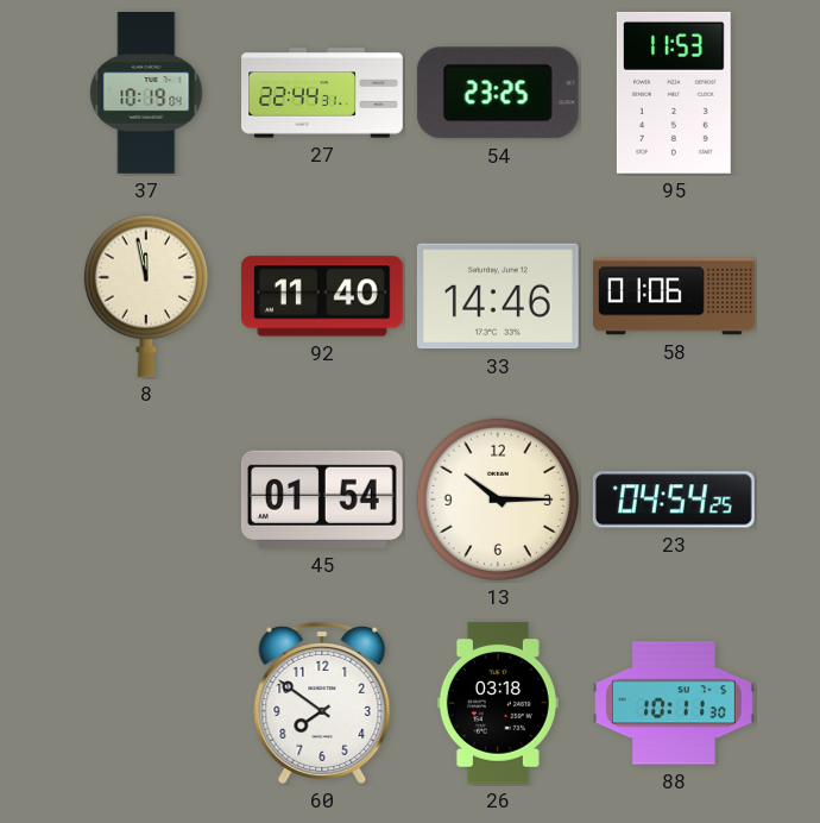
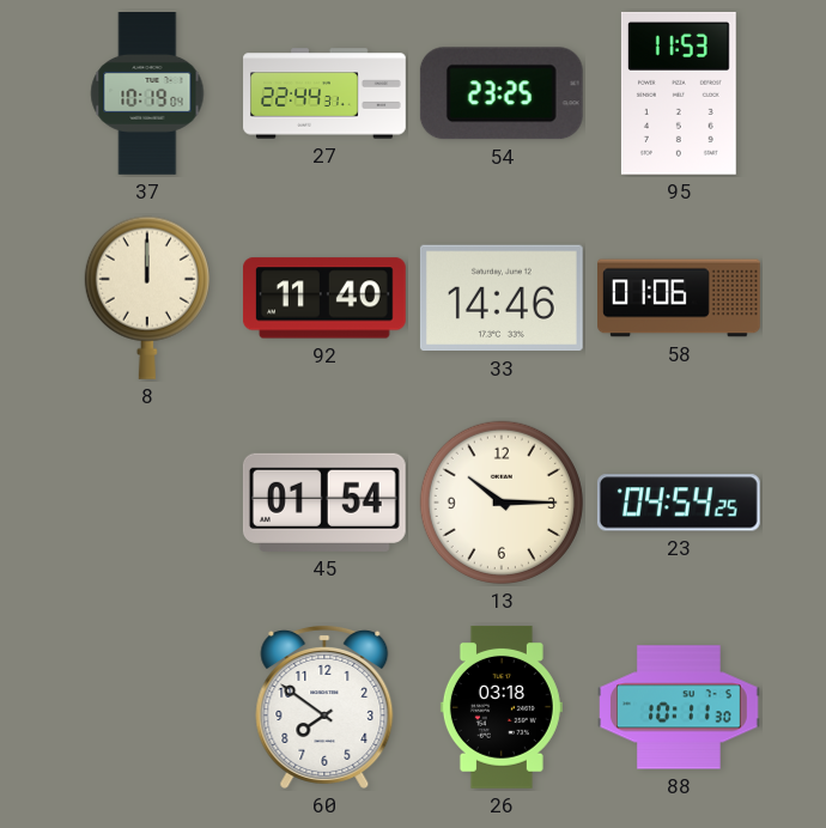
8: 11:58 -> 12:00 (147, 298)
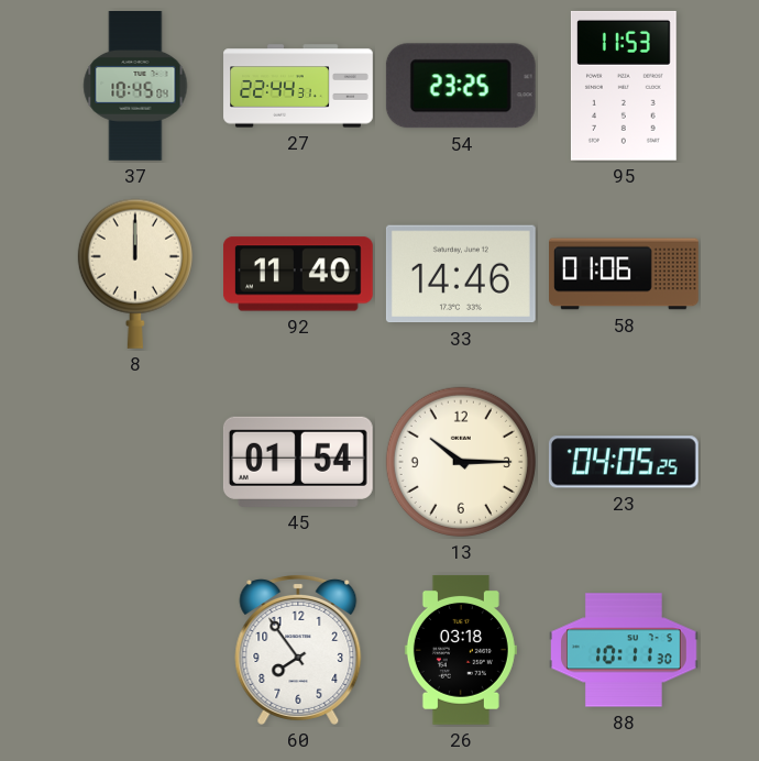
37: 10:19 -> 10:45 (135, 87)
23: 04:54 -> 04:05 (624, 462)
60: 7:51 -> 7:54 (298, 649)
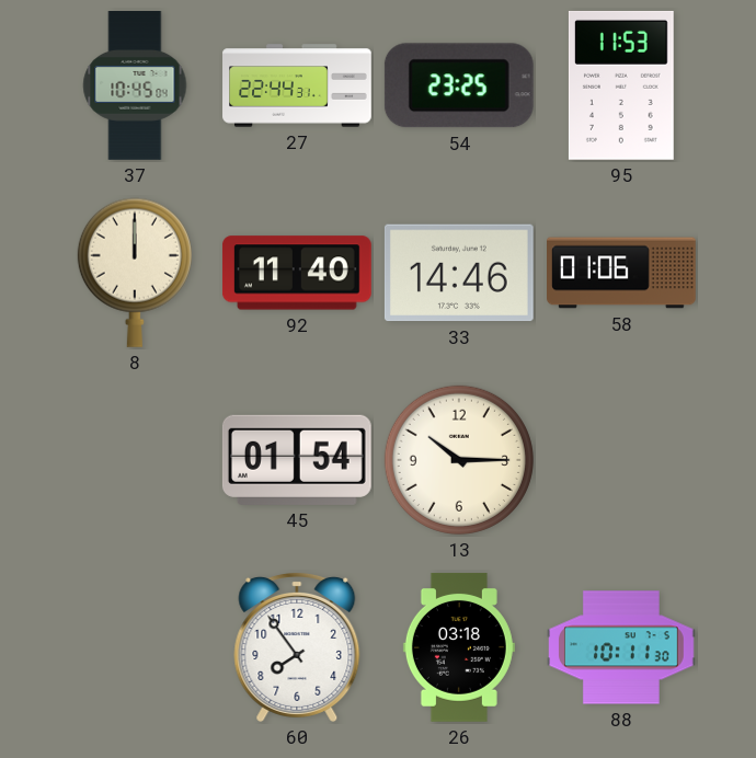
23: 04:05 -> none (624, 462)
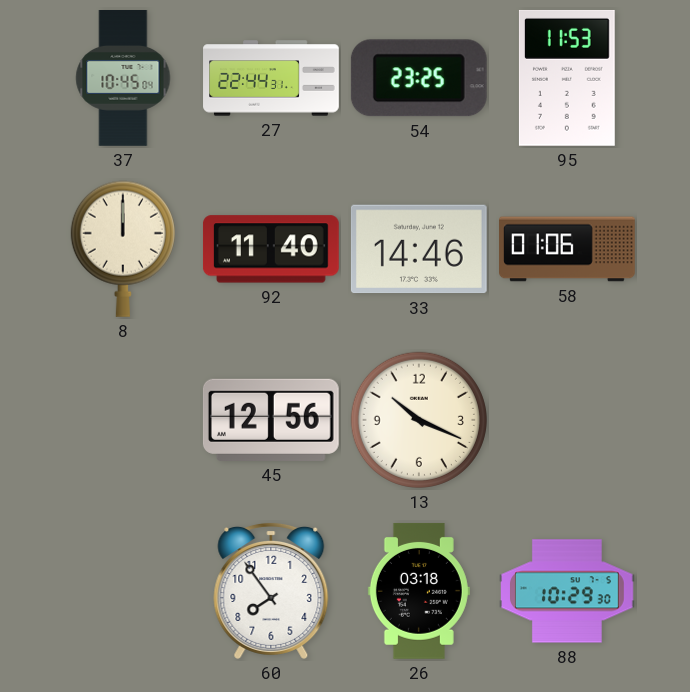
45: 01:54 -> 12:56 (271, 420)
13: 10:15 -> 10:19 (419, 420)
88: 10:11 -> 10:29 (568, 591)
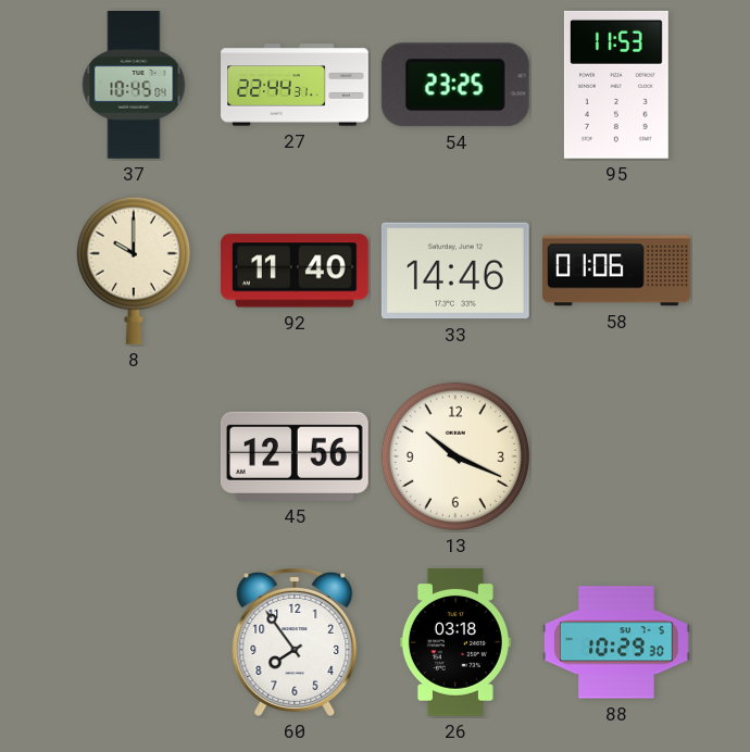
8: 12:00 -> 10:00 (134, 271)
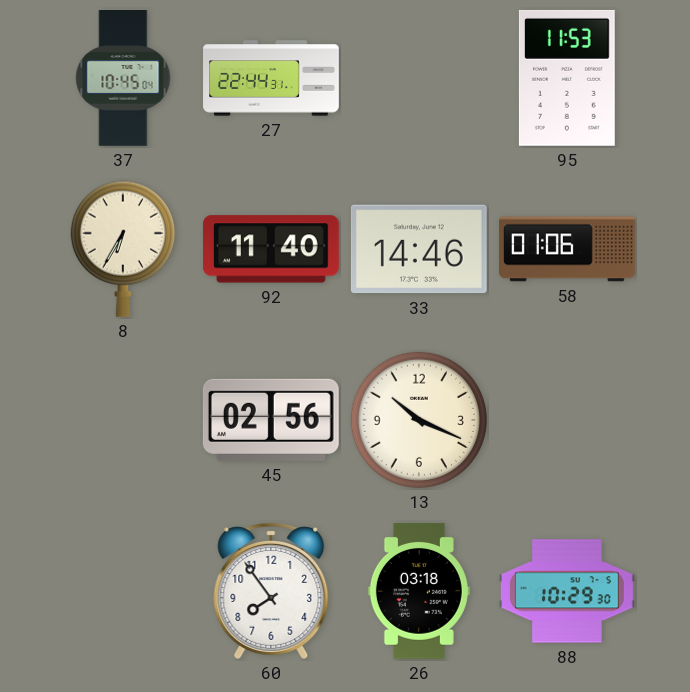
54: 23:25 -> none (455, 85)
8: 10:00 -> 6:35 (123, 249)
45: 12:56 -> 02:56 (271, 420)
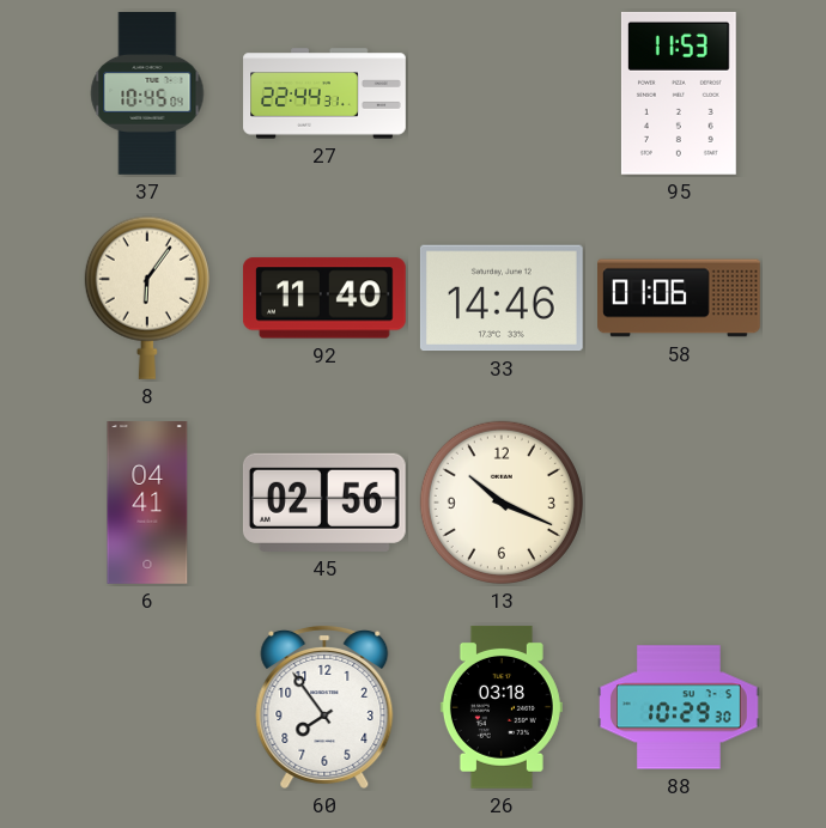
8: 6:35 -> 6:06 (147, 298)
6: none -> 04:41 (147, 504)
